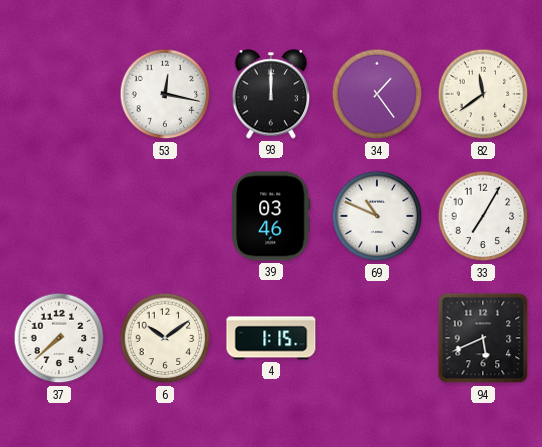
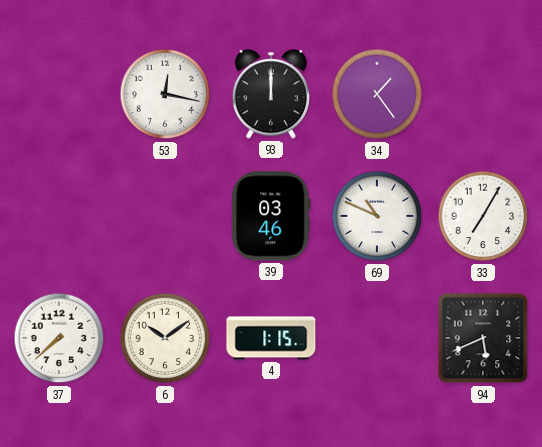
82: 11:39 -> none (483, 94)
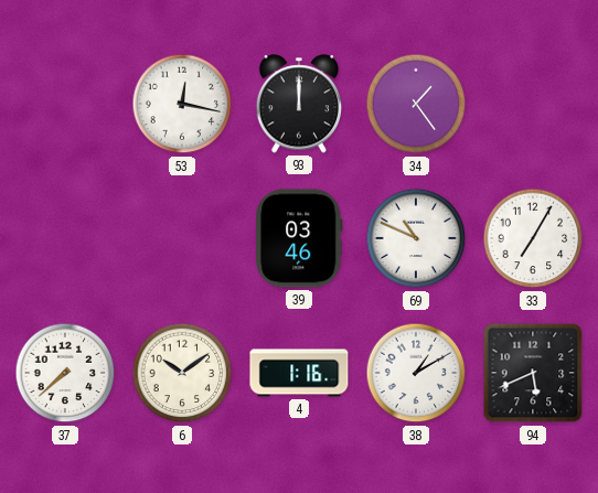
4: 1:15 -> 1:16 (299, 373)
38: none -> 1:10 (416, 373)
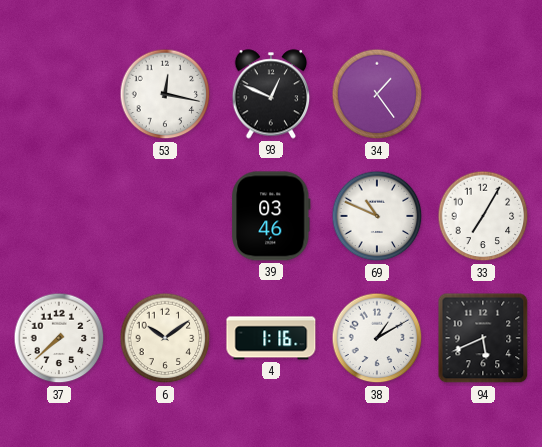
93: 12:00 -> 12:49 (271, 94)
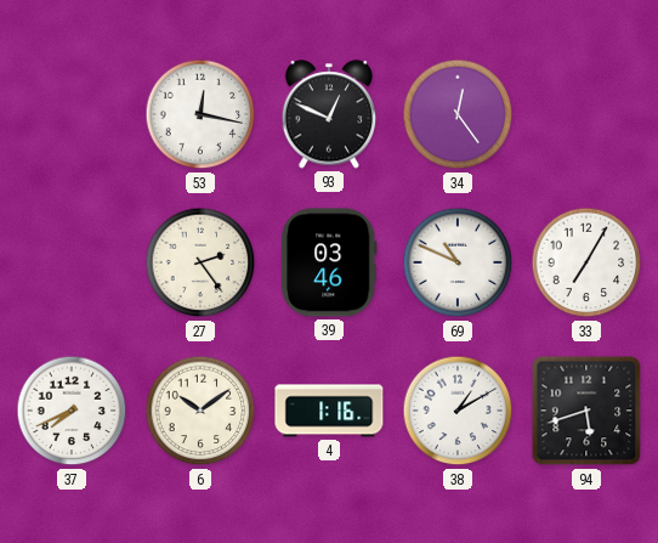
34: 1:24 -> 12:24 (458, 114)
27: none -> 2:24 (200, 262)
37: 7:38 -> 7:41 (72, 411)
94: 5:41 -> 5:42 (586, 411)
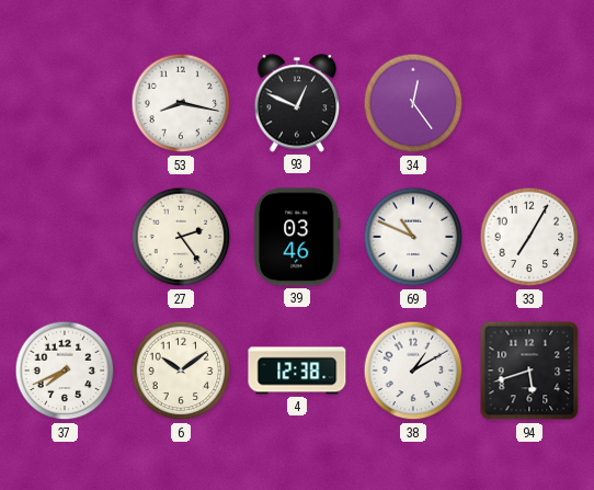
53: 12:17 -> 8:17 (181, 103)
4: 1:16 -> 12:38 (297, 371)
